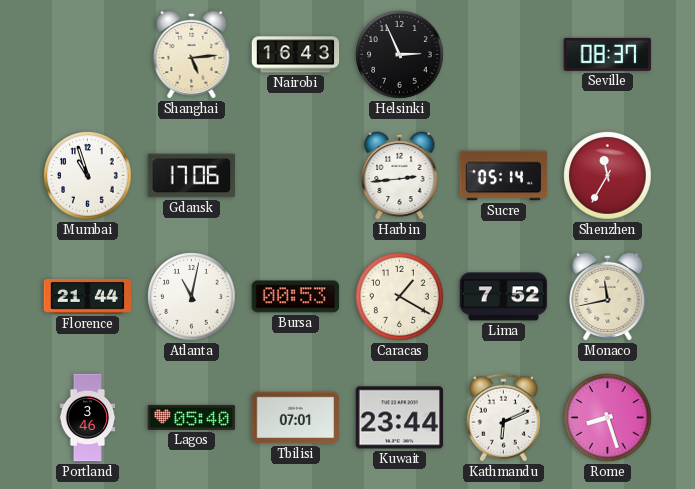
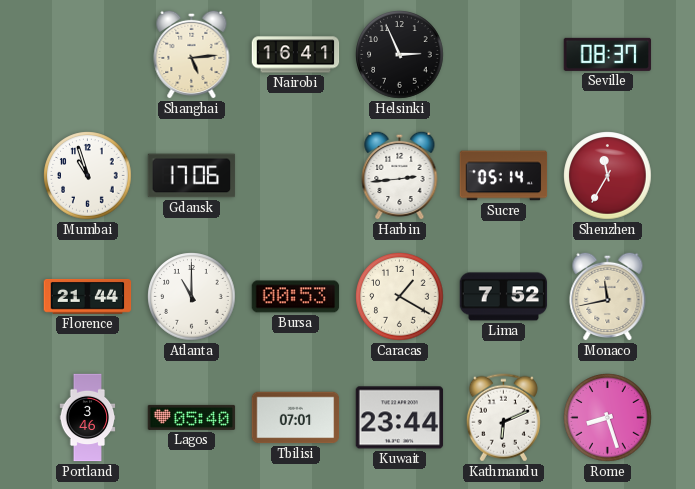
Nairobi: 16:43 -> 16:41 (296, 55)
Atlanta: 11:02 -> 11:00 (192, 297)
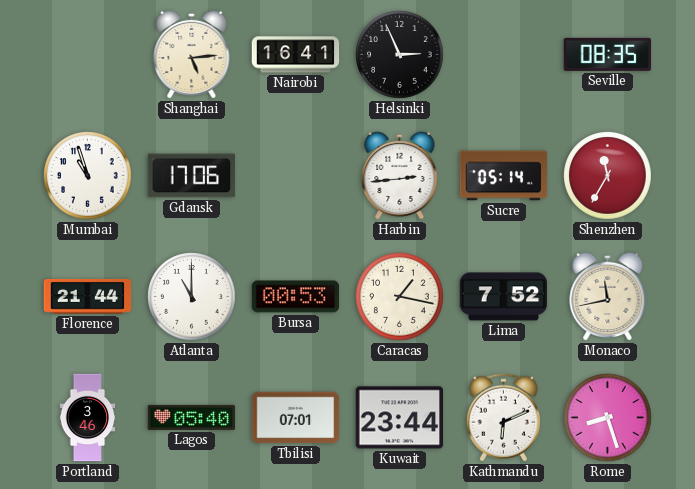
Seville: 08:37 -> 08:35 (608, 54)
Caracas: 1:20 -> 1:17 (400, 297)
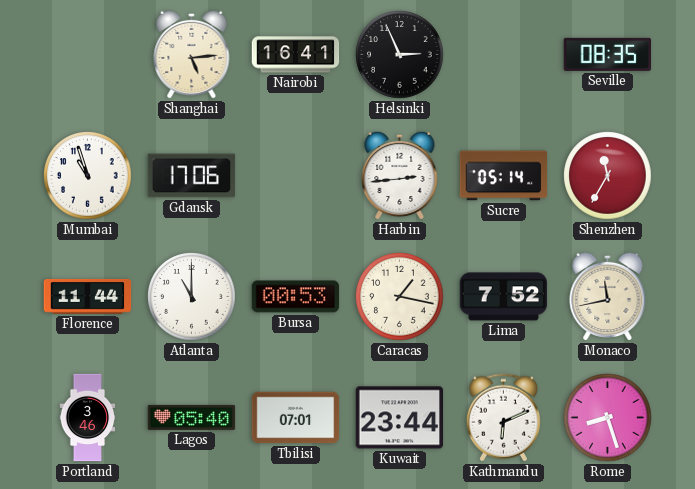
Florence: 21:44 -> 11:44 (88, 297)
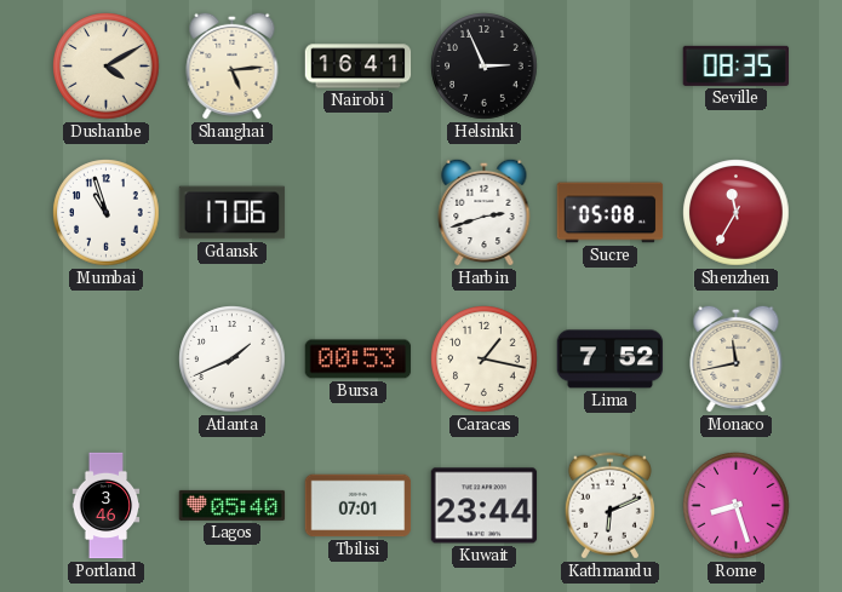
Dushanbe: none -> 4:10 (107, 67)
Harbin: 2:44 -> 2:42 (485, 212)
Sucre: 05:14 -> 05:08 (611, 213)
Florence: 11:44 -> none (88, 297)
Atlanta: 11:00 -> 1:41 (233, 360)
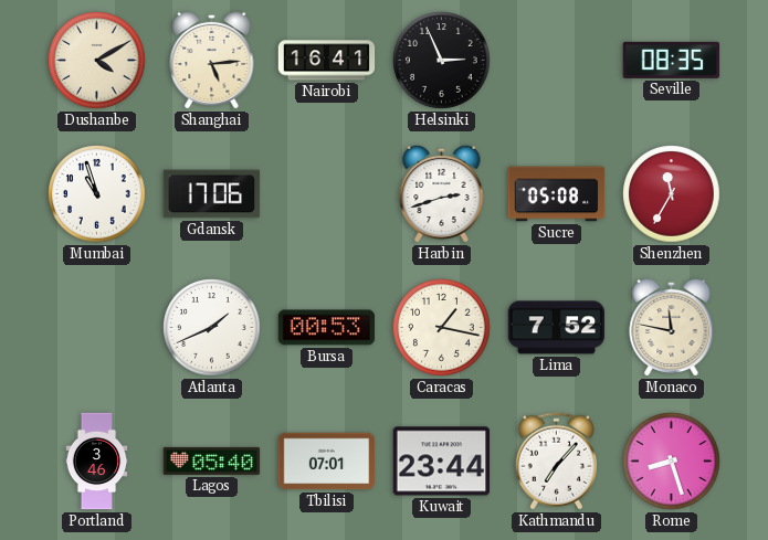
Monaco: 11:43 -> 11:47 (672, 327)
Kathmandu: 6:11 -> 7:07 (556, 462)
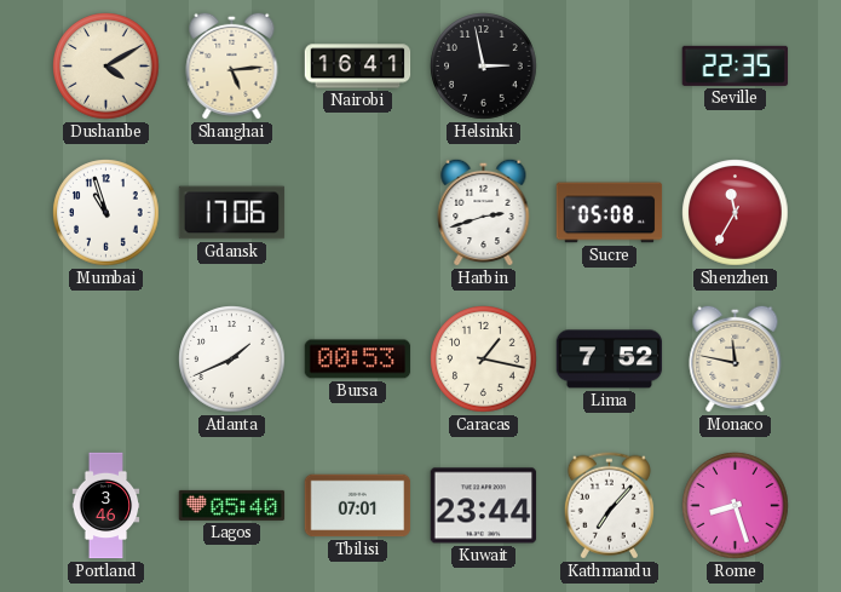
Helsinki: 2:56 -> 2:58 (484, 67)
Seville: 08:35 -> 22:35 (736, 65)
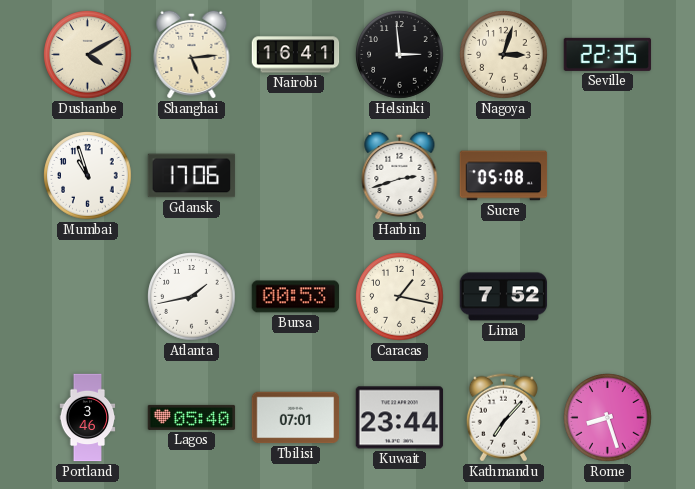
Helsinki: 2:58 -> 2:59 (400, 55)
Nagoya: none -> 3:03 (504, 55)
Shenzhen: 11:35 -> none (736, 213)
Atlanta: 1:41 -> 1:43 (192, 297)
Monaco: 11:47 -> none (736, 358)
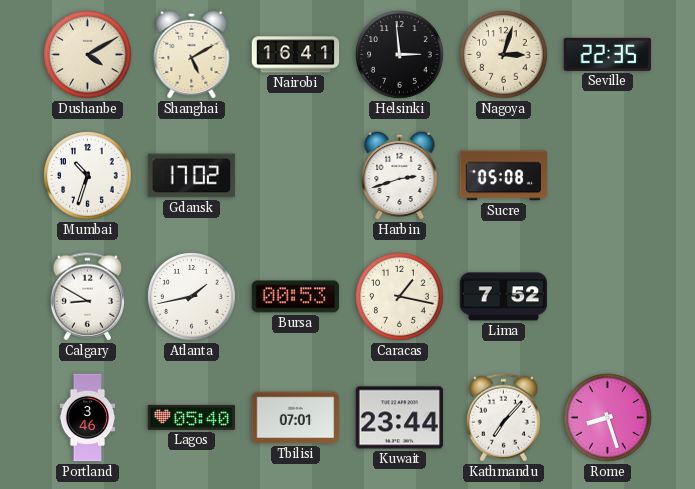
Shanghai: 5:14 -> 5:10 (192, 54)
Mumbai: 10:57 -> 10:33 (88, 176)
Gdansk: 17:06 -> 17:02 (192, 176)
Calgary: none -> 8:50 (87, 297)
